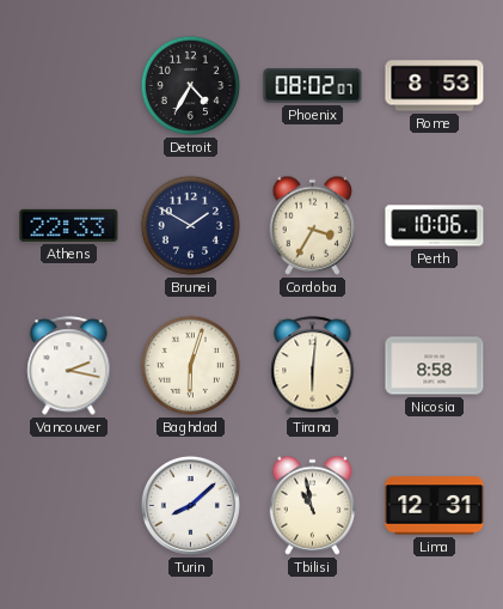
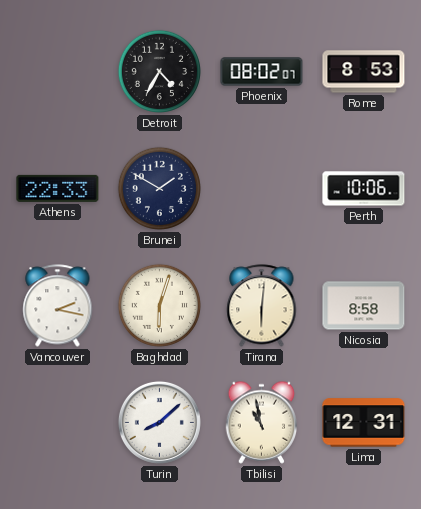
Cordoba: 3:35 -> none (313, 225)
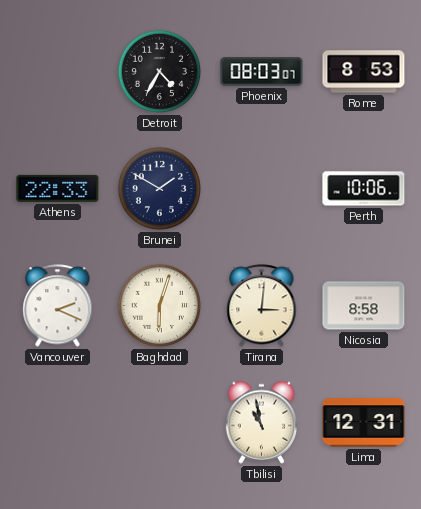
Phoenix: 08:02 -> 08:03 (262, 72)
Vancouver: 2:17 -> 2:19 (58, 306)
Tirana: 6:01 -> 3:01 (262, 306)
Turin: 8:08 -> none (159, 422)
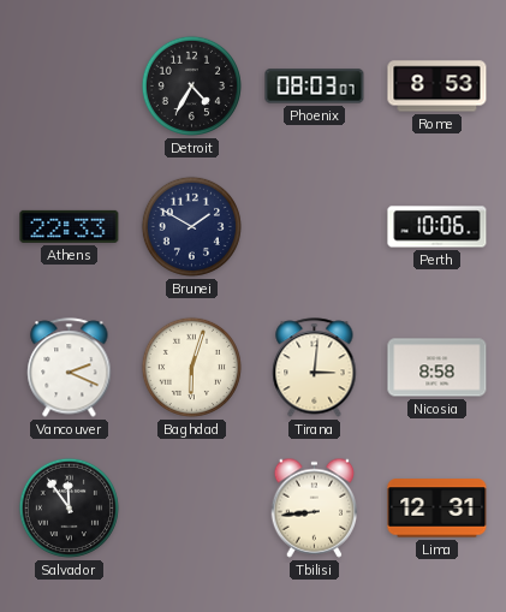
Salvador: none -> 11:54 (69, 507)
Tbilisi: 10:58 -> 8:44 (315, 507)
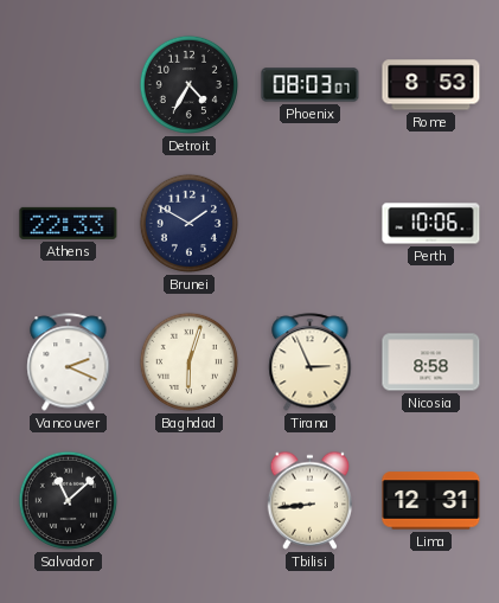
Tirana: 3:01 -> 2:56 (311, 363)
Salvador: 11:54 -> 11:08 (68, 500)
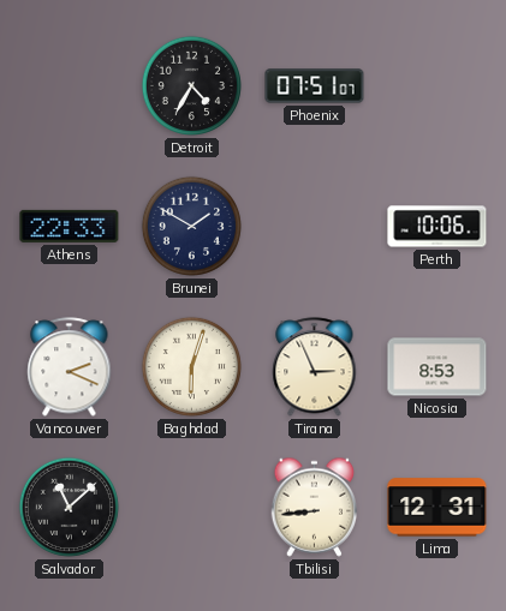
Phoenix: 08:03 -> 07:51 (315, 86)
Rome: 8:53 -> none (431, 85)
Nicosia: 8:58 -> 8:53 (437, 367)
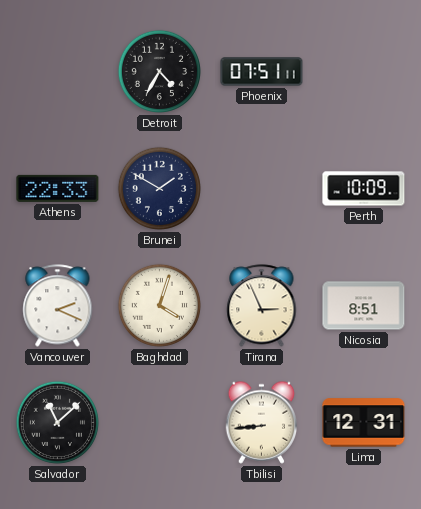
Phoenix: 07:51:07 -> 07:51:11 (262, 72)
Perth: 10:06 -> 10:09 (364, 189)
Baghdad: 6:03 -> 4:03 (159, 305)
Nicosia: 8:53 -> 8:51 (364, 306)
